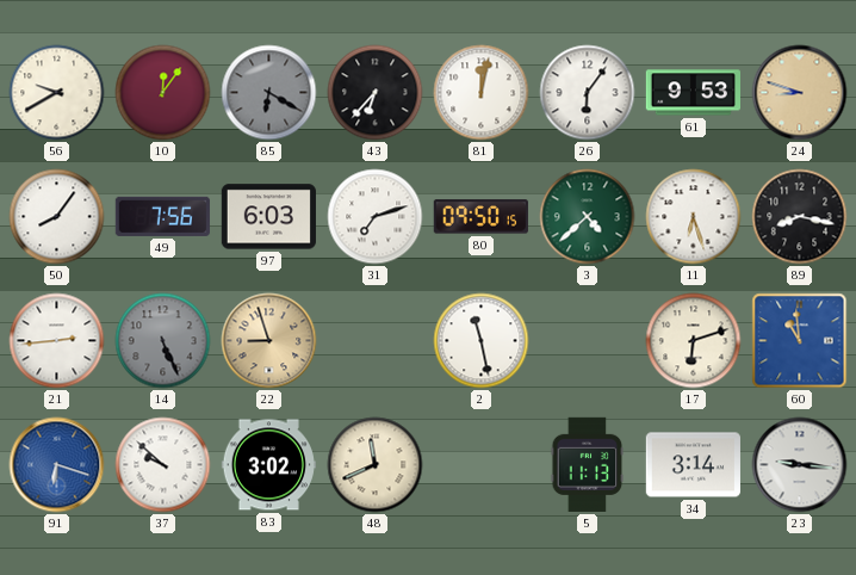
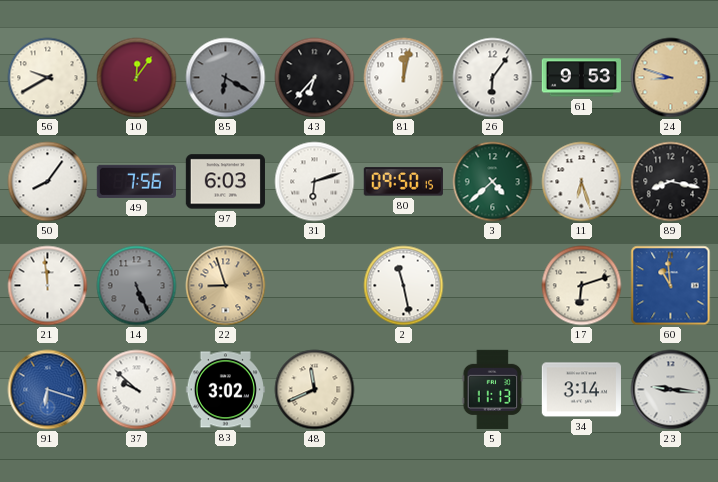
31: 7:12 -> 6:12 (315, 182)
21: 2:44 -> 11:59 (48, 286)
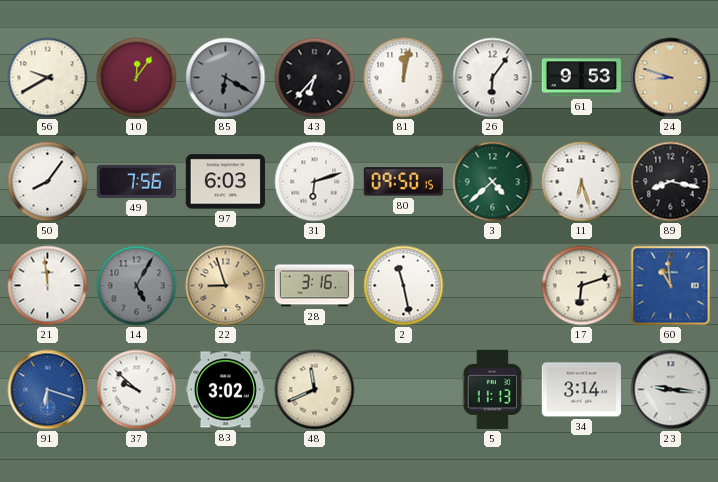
14: 5:26 -> 5:05 (137, 286)
28: none -> 3:16 (315, 286)
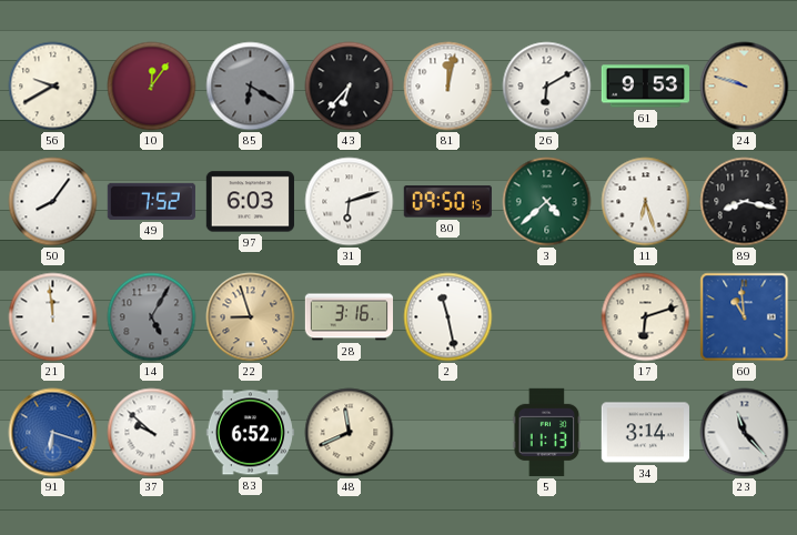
26: 6:06 -> 6:10 (547, 87)
24: 8:48 -> 9:48 (745, 87)
49: 7:56 -> 7:52 (151, 201)
83: 3:02 -> 6:52 (250, 433)
23: 9:16 -> 11:23 (745, 433)
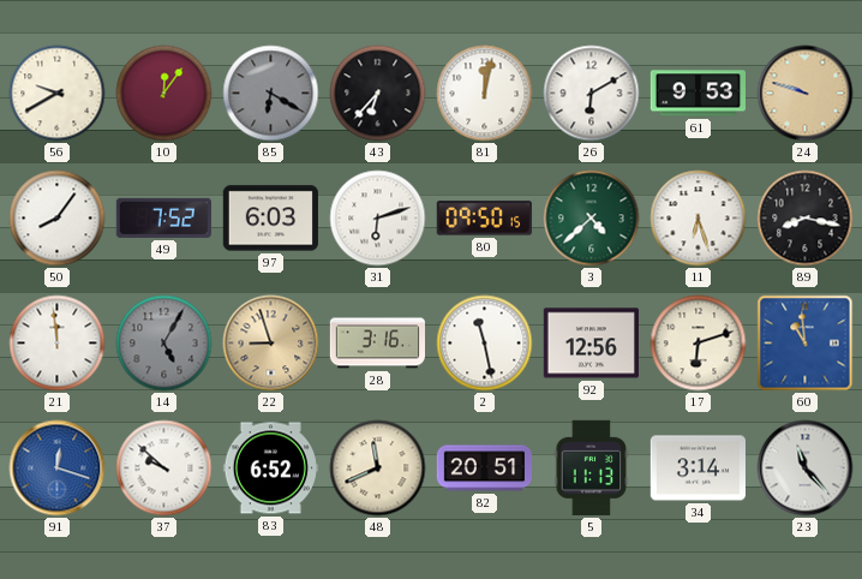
92: none -> 12:56 (591, 344)
91: 6:18 -> 12:18 (58, 468)
82: none -> 20:51 (484, 468)
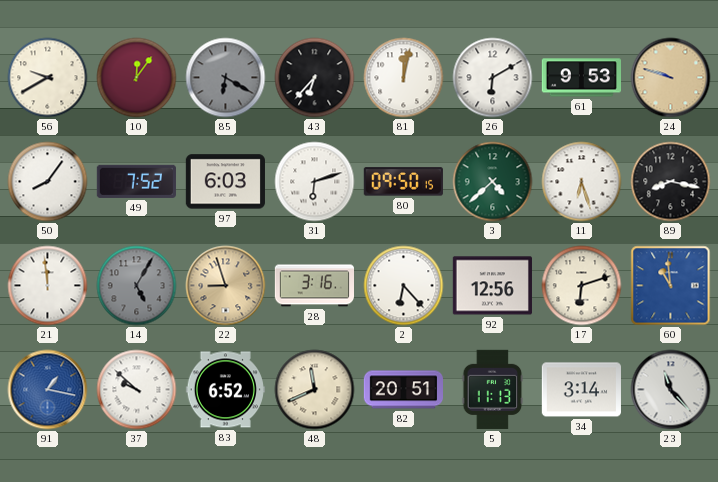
2: 11:28 -> 6:23 (404, 286)
91: 12:18 -> 1:17 (48, 390)
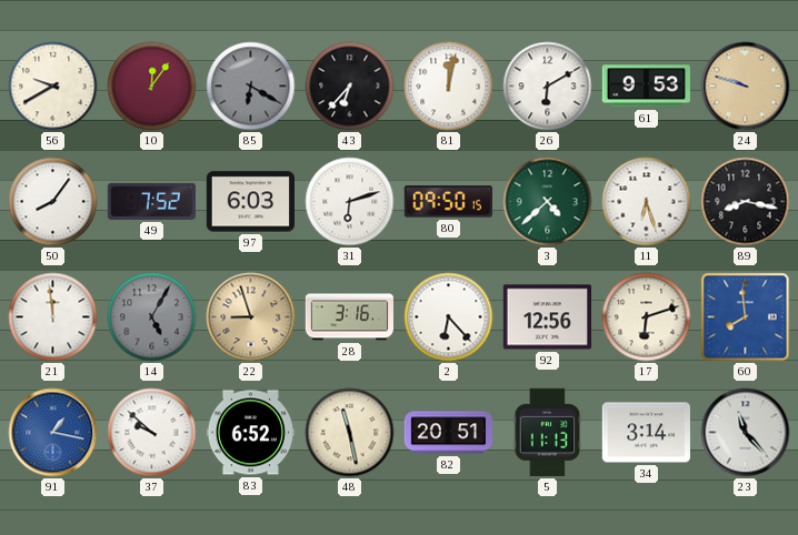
60: 10:59 -> 7:59 (746, 317)
48: 11:41 -> 11:28 (350, 433)
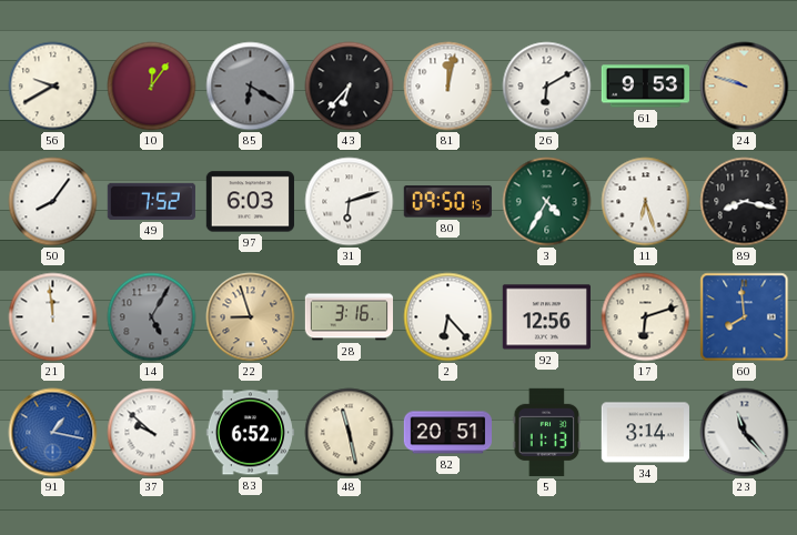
3: 4:38 -> 4:35 (547, 202)
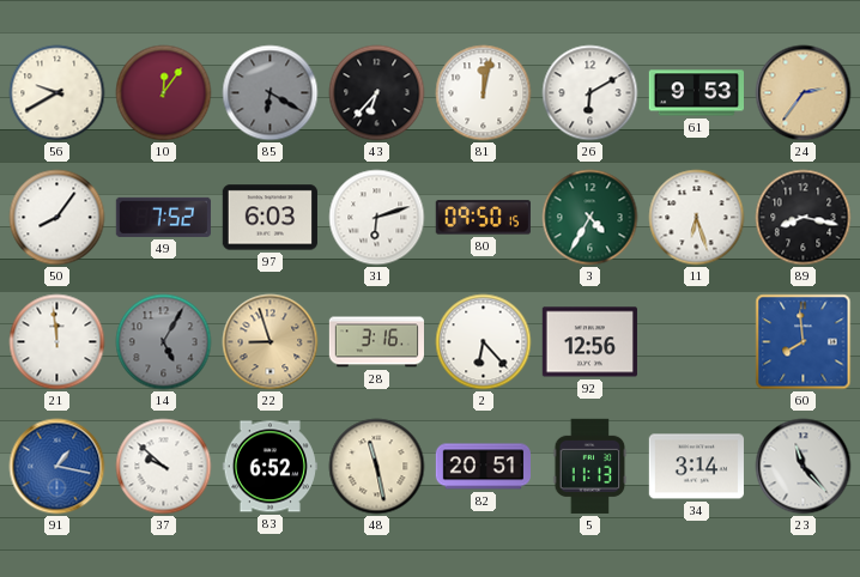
24: 9:48 -> 2:36 (804, 93)
17: 6:12 -> none (646, 317)
